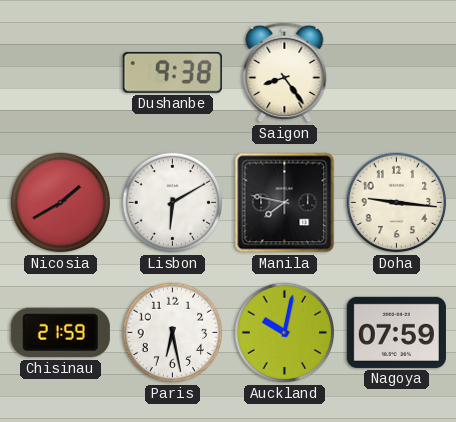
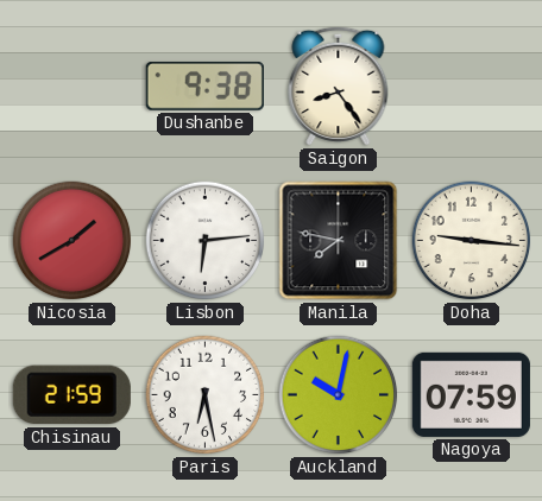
Lisbon: 6:10 -> 6:14 (206, 241)
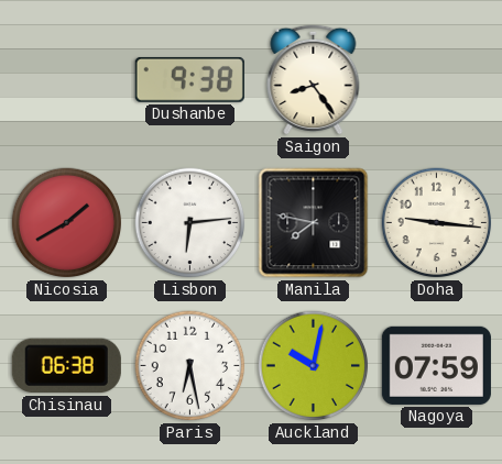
Chisinau: 21:59 -> 06:38 (66, 366)
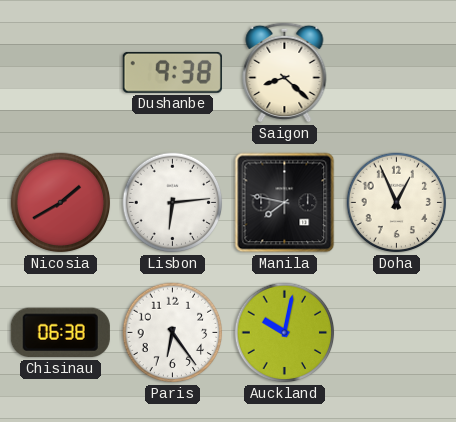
Saigon: 8:24 -> 8:22 (285, 72)
Doha: 9:16 -> 12:56 (397, 203)
Paris: 6:28 -> 6:24 (173, 333)
Nagoya: 07:59 -> none (436, 365)
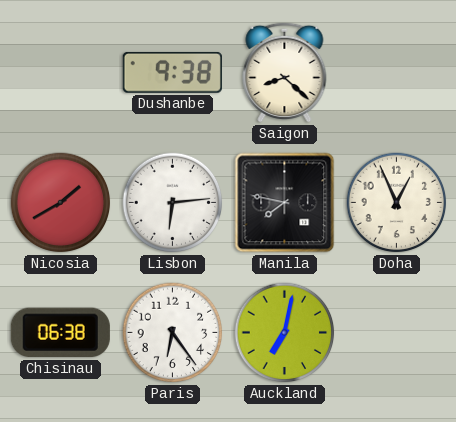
Auckland: 10:02 -> 7:02 (285, 333)
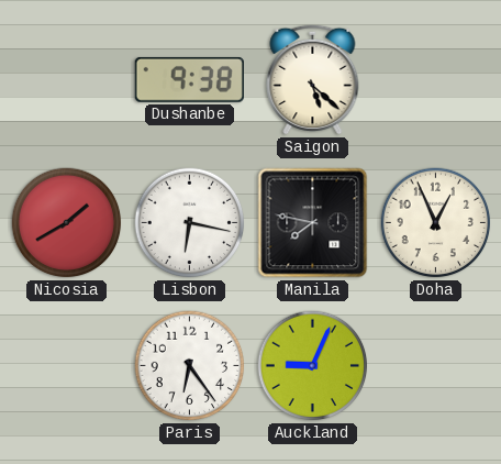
Saigon: 8:22 -> 5:22 (313, 79)
Lisbon: 6:14 -> 6:17 (190, 223)
Chisinau: 06:38 -> none (60, 333)
Auckland: 7:02 -> 9:04 (313, 366)
